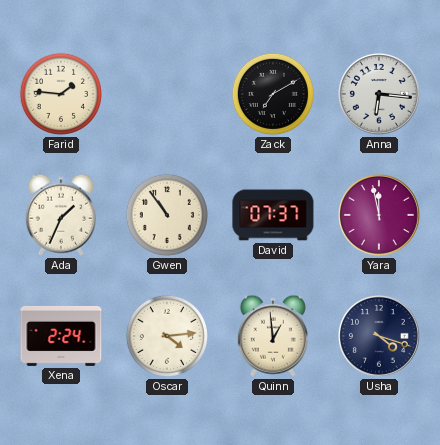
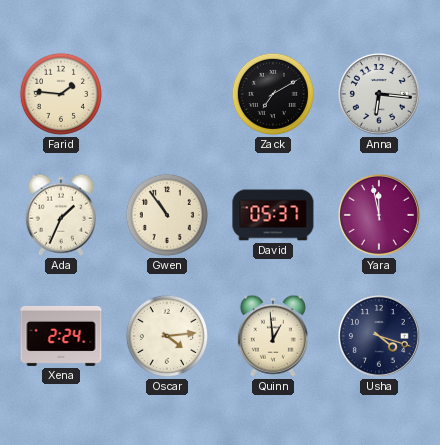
David: 07:37 -> 05:37 (273, 215)
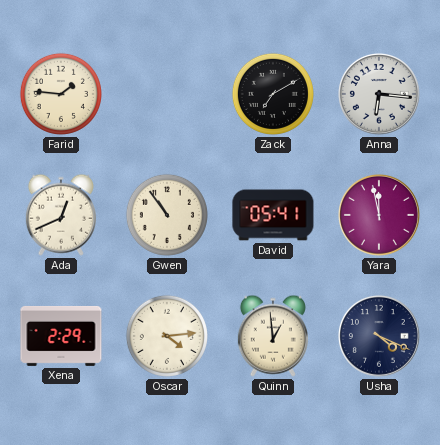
Ada: 1:34 -> 12:41 (61, 215)
David: 05:37 -> 05:41 (273, 215)
Xena: 2:24 -> 2:29 (61, 336)
Usha: 4:18 -> 4:19 (379, 336)
